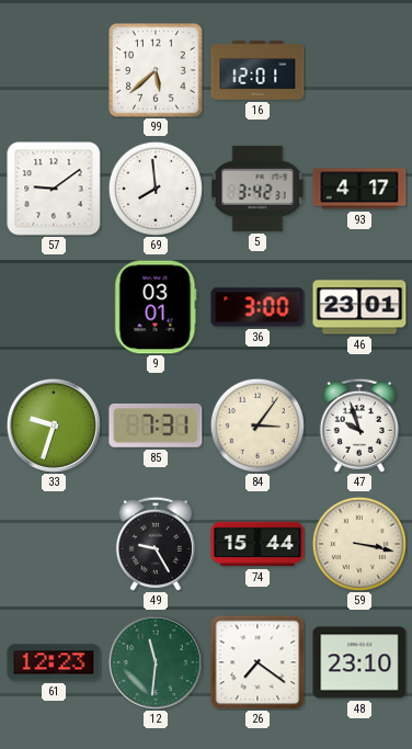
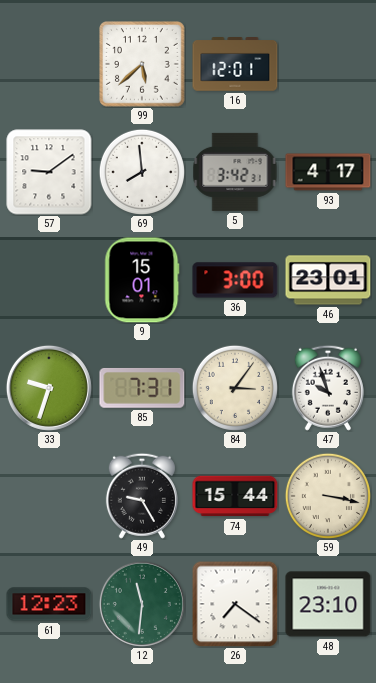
9: 03:01 -> 15:01 (142, 280)
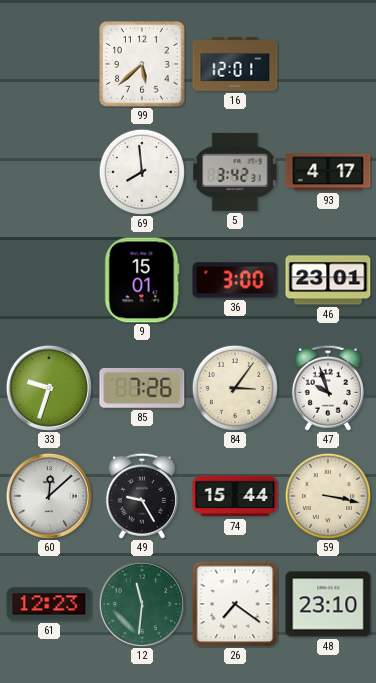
57: 9:09 -> none (49, 172)
85: 7:31 -> 7:26 (142, 388)
60: none -> 12:08 (49, 496)
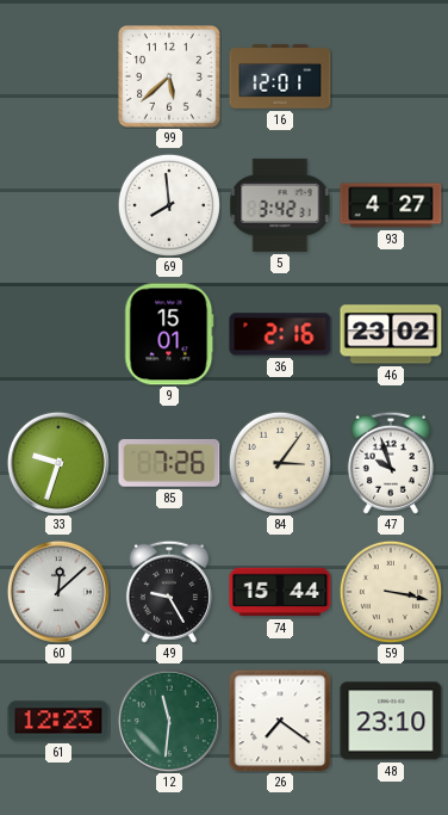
93: 4:17 -> 4:27 (391, 205)
36: 3:00 -> 2:16 (280, 334)
46: 23:01 -> 23:02 (391, 334)
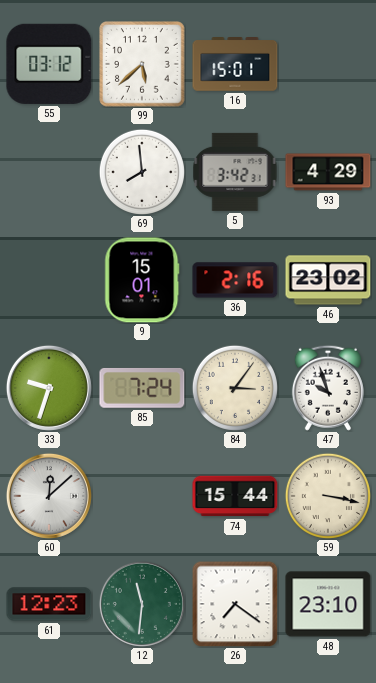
55: none -> 03:12 (49, 64)
16: 12:01 -> 15:01 (235, 64)
93: 4:27 -> 4:29 (328, 172)
85: 7:26 -> 7:24 (142, 388)
49: 9:25 -> none (169, 592)
